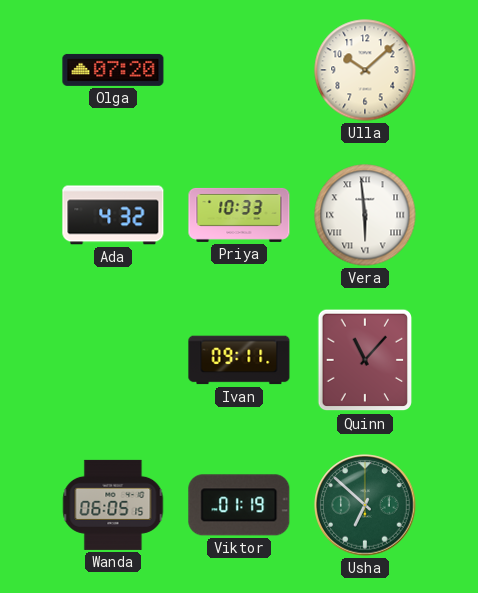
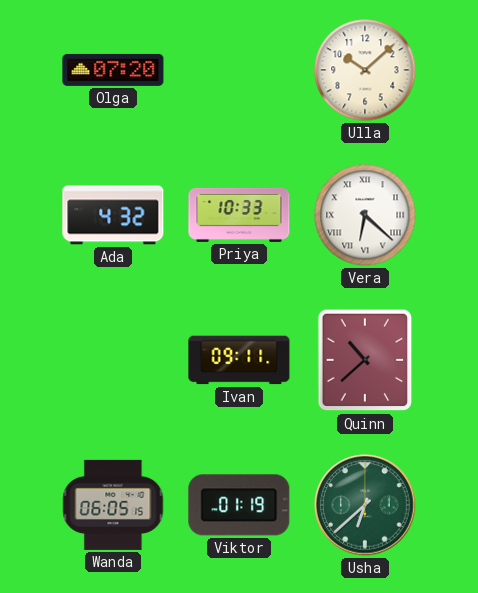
Vera: 5:59 -> 6:22 (365, 215)
Quinn: 11:07 -> 10:38 (365, 360)
Usha: 6:52 -> 6:38 (365, 505)
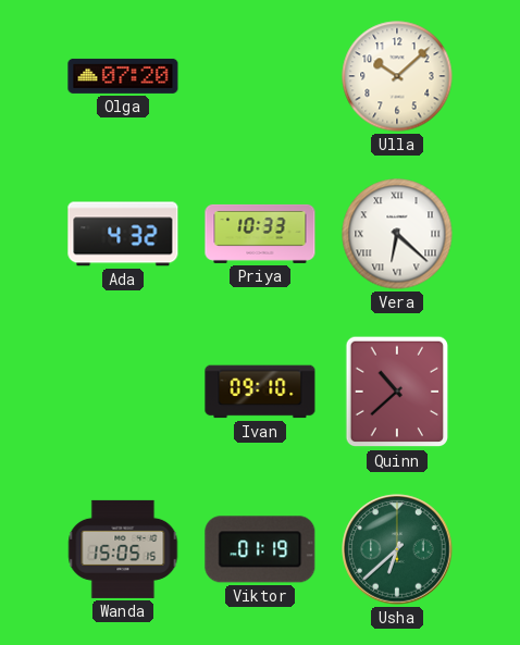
Ivan: 09:11 -> 09:10 (260, 392)
Wanda: 06:05 -> 15:05 (123, 549)
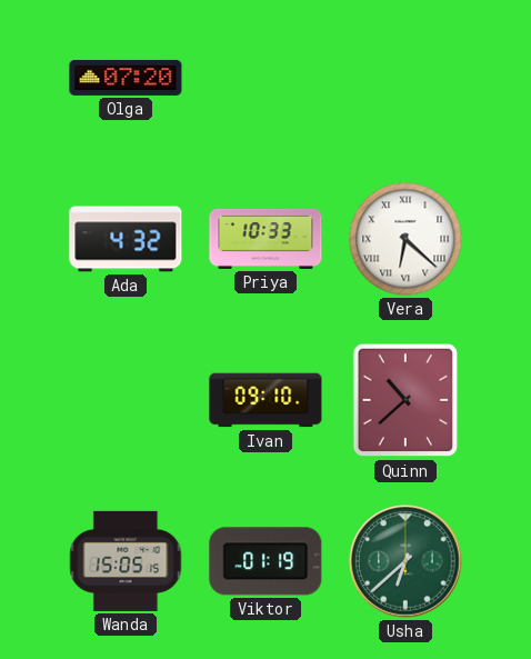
Ulla: 10:08 -> none (397, 76)
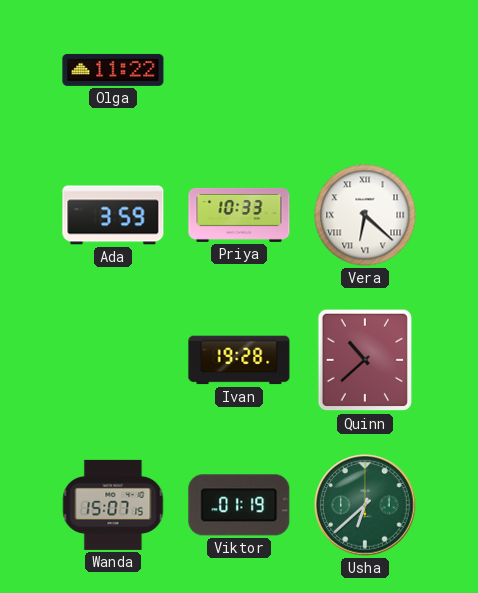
Olga: 07:20 -> 11:22 (113, 70)
Ada: 4:32 -> 3:59 (113, 215)
Ivan: 09:10 -> 19:28 (239, 360)
Wanda: 15:05 -> 15:07 (113, 505)
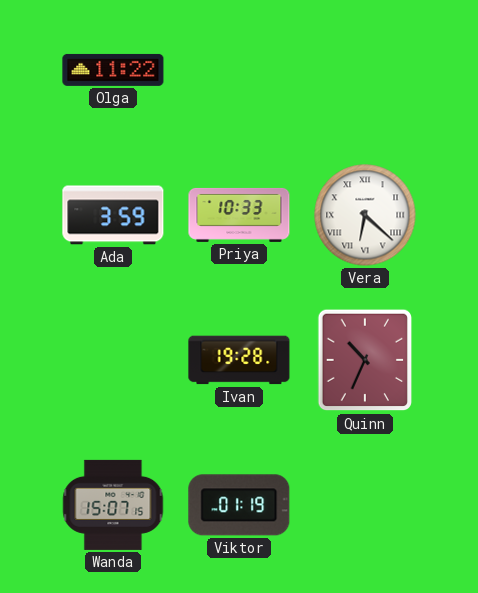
Quinn: 10:38 -> 10:34 (365, 360)
Usha: 6:38 -> none (365, 505)
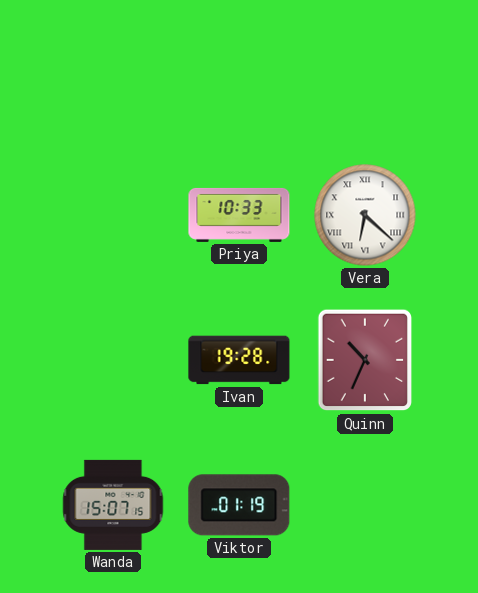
Olga: 11:22 -> none (113, 70)
Ada: 3:59 -> none (113, 215)
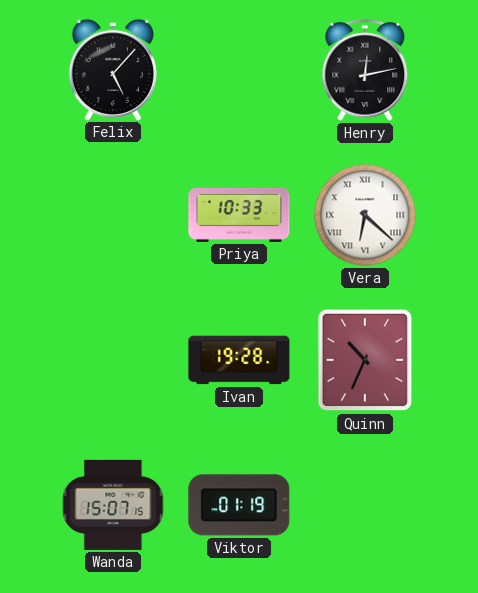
Felix: none -> 5:07 (113, 69)
Henry: none -> 12:13 (365, 70)
